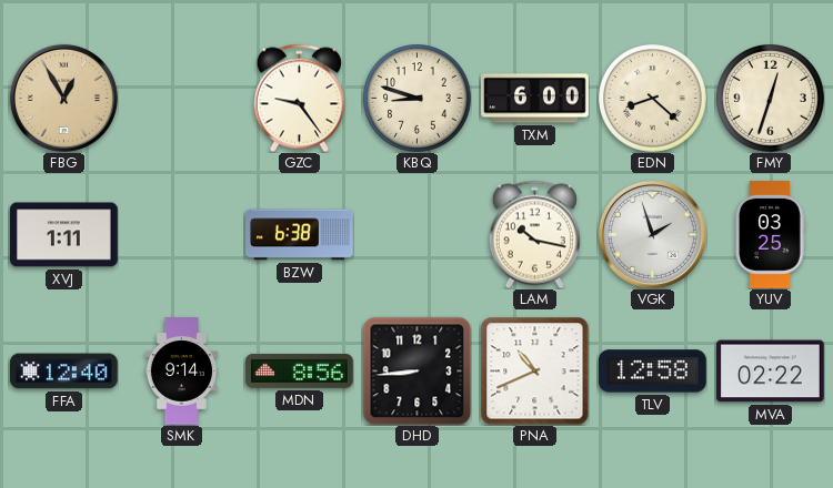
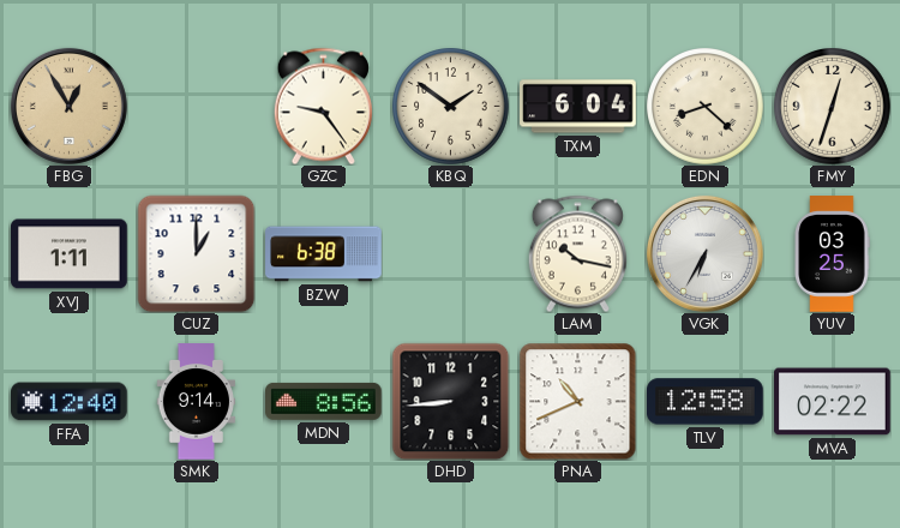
KBQ: 8:48 -> 1:51 (451, 107)
TXM: 6:00 -> 6:04 (578, 107)
CUZ: none -> 1:00 (196, 253)
VGK: 1:57 -> 6:35 (704, 253)
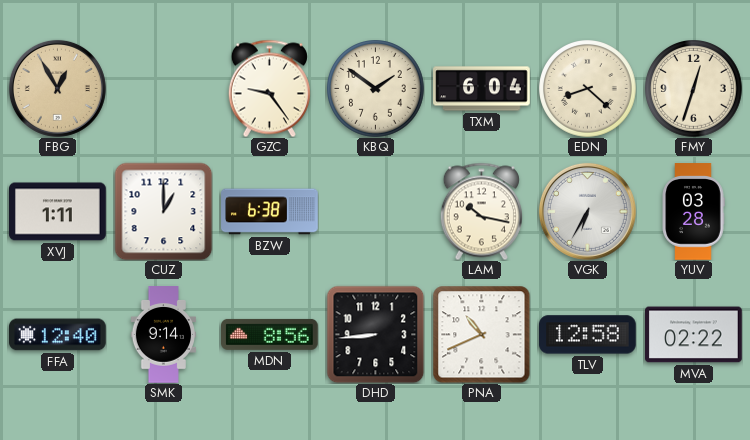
YUV: 03:25 -> 03:28 (693, 212)
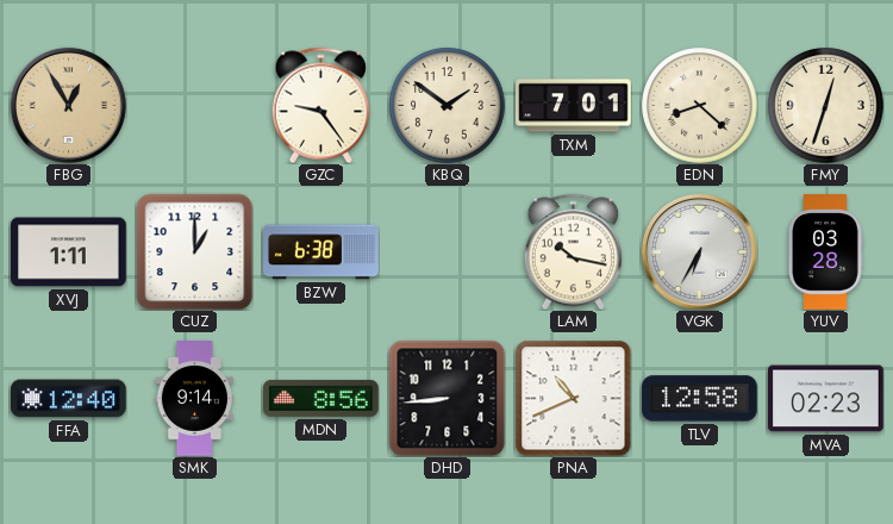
TXM: 6:04 -> 7:01 (574, 106)
MVA: 02:22 -> 02:23 (826, 399)
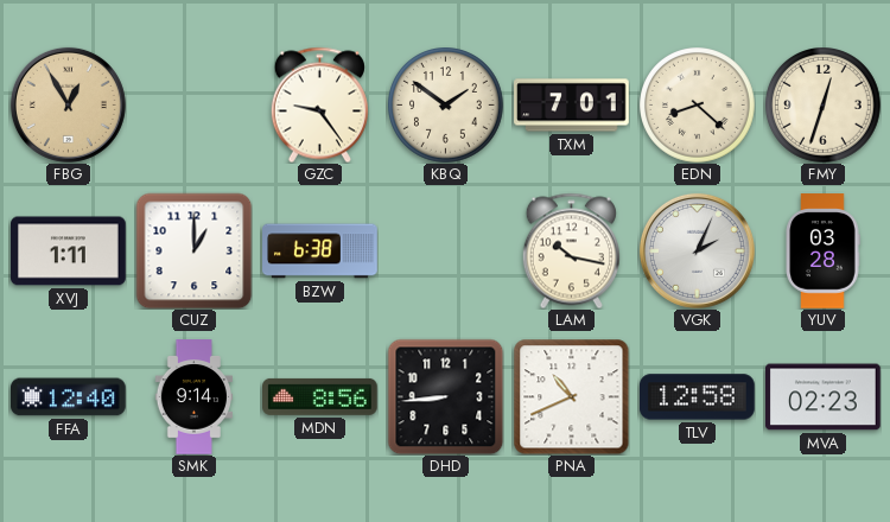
VGK: 6:35 -> 2:04 (697, 250)
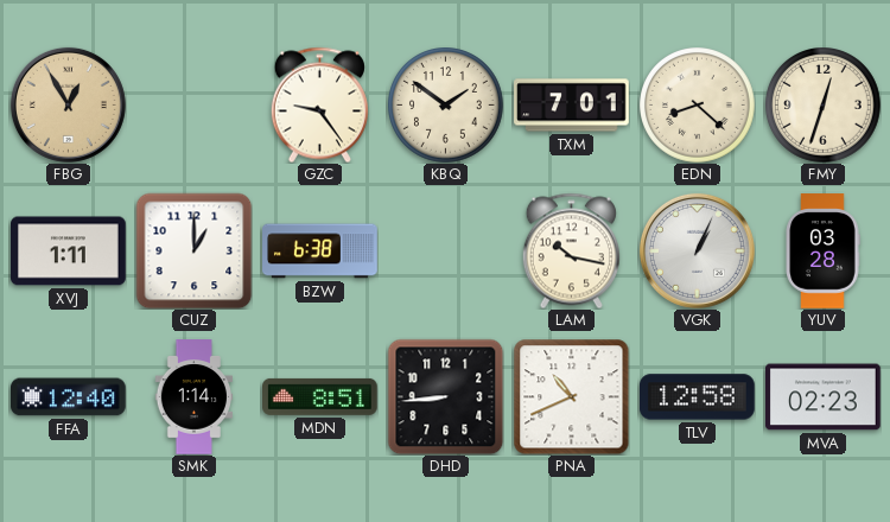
VGK: 2:04 -> 1:04 (697, 250)
SMK: 9:14 -> 1:14 (193, 397)
MDN: 8:56 -> 8:51 (320, 396)
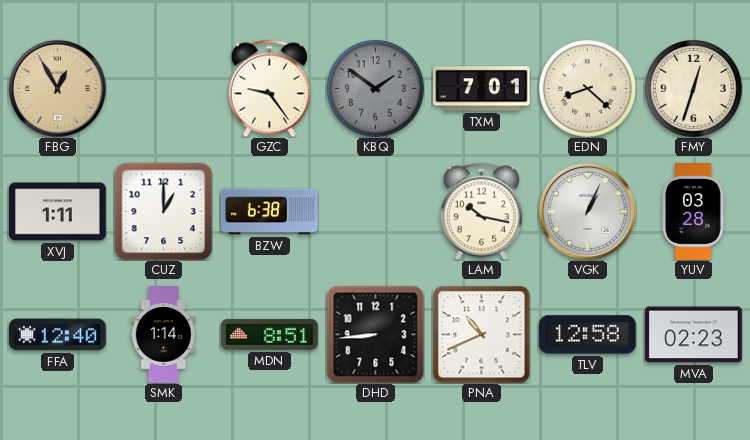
KBQ dial: cream -> grey (376, 89)
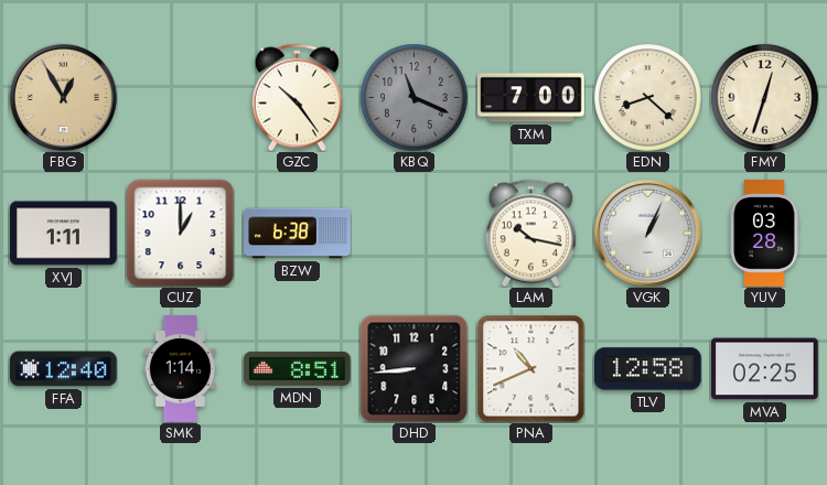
GZC: 9:24 -> 10:24 (297, 97)
KBQ: 1:51 -> 11:19 (415, 98)
TXM: 7:01 -> 7:00 (531, 98)
MVA: 02:23 -> 02:25 (765, 369)
